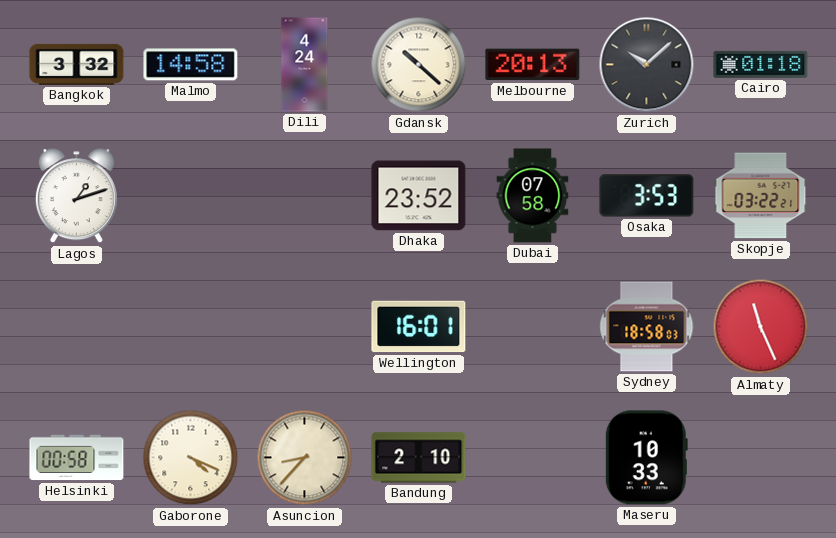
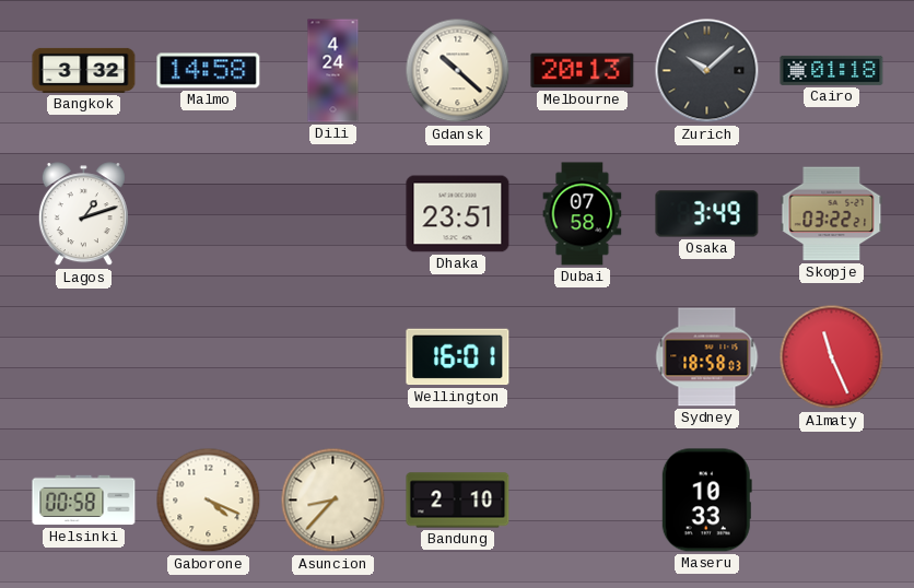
Dhaka: 23:52 -> 23:51 (458, 214)
Osaka: 3:53 -> 3:49 (707, 214)
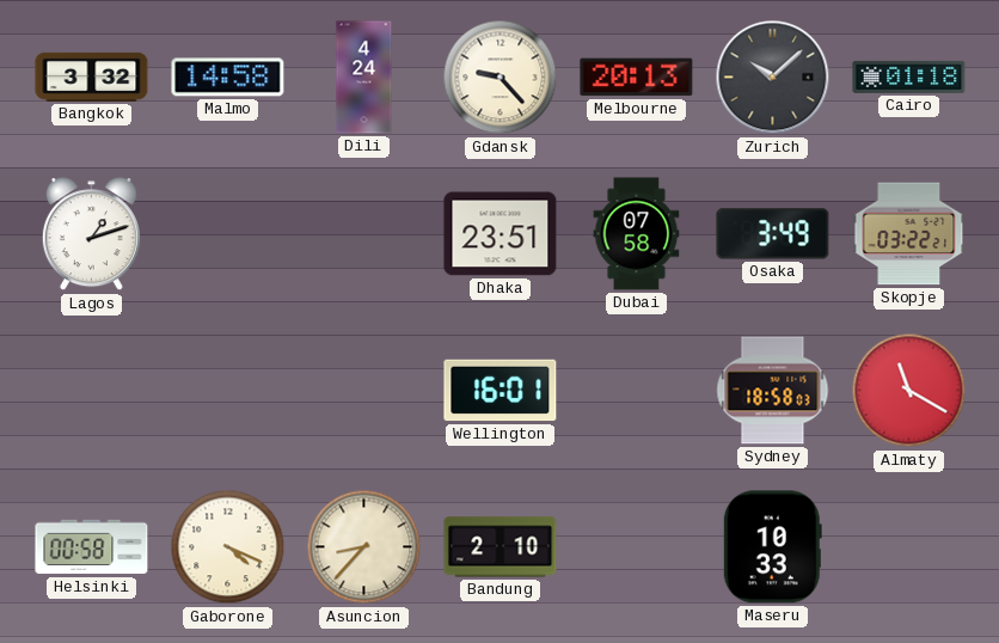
Gdansk: 10:22 -> 9:23 (501, 78)
Almaty: 11:26 -> 11:20 (909, 391)
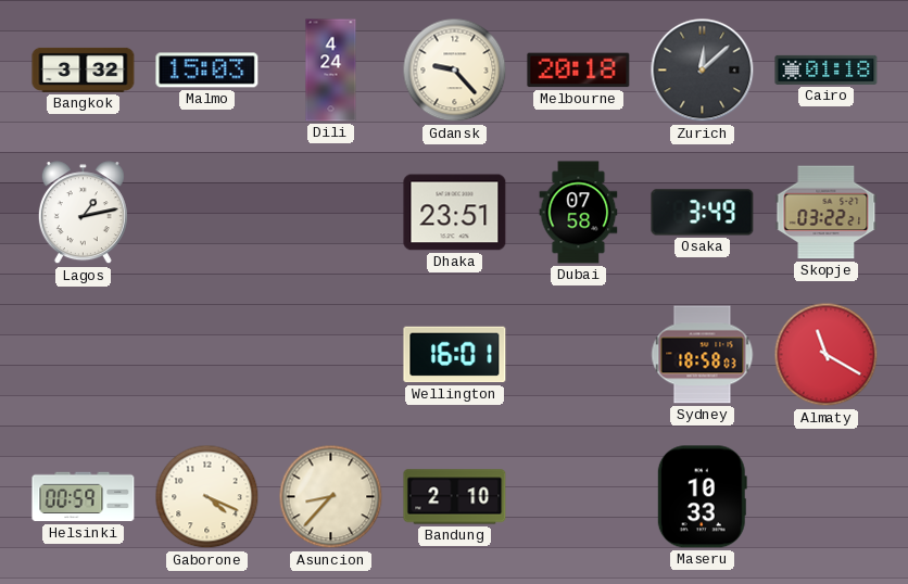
Malmo: 14:58 -> 15:03 (207, 71)
Melbourne: 20:13 -> 20:18 (579, 71)
Zurich: 10:08 -> 12:08 (703, 71)
Lagos: 1:12 -> 1:13 (83, 213)
Helsinki: 00:58 -> 00:59 (84, 497)
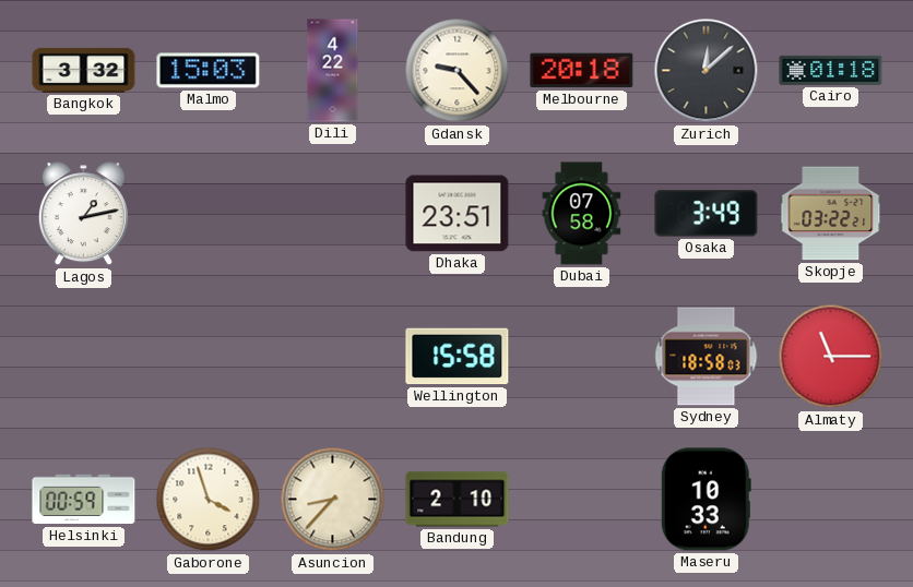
Dili: 4:24 -> 4:22 (333, 71)
Wellington: 16:01 -> 15:58 (458, 357)
Almaty: 11:20 -> 11:15 (831, 357)
Gaborone: 4:19 -> 3:57 (209, 500)
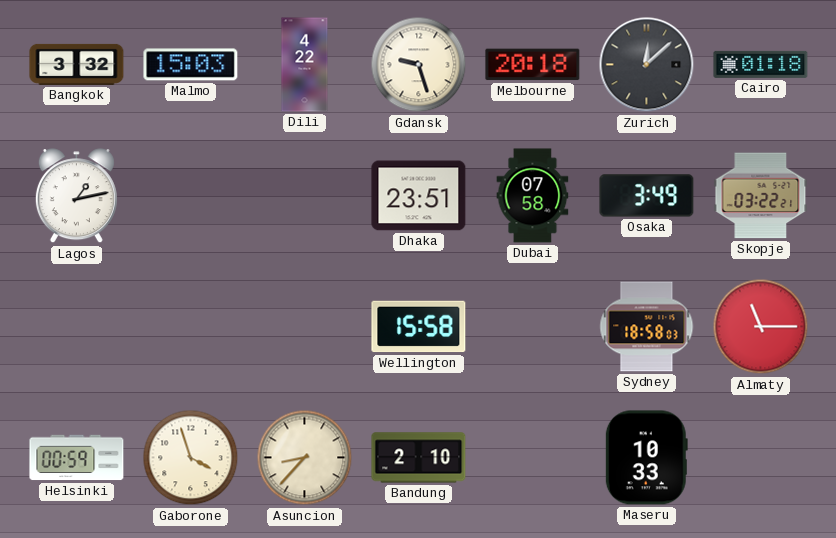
Gdansk: 9:23 -> 9:27 (419, 65)
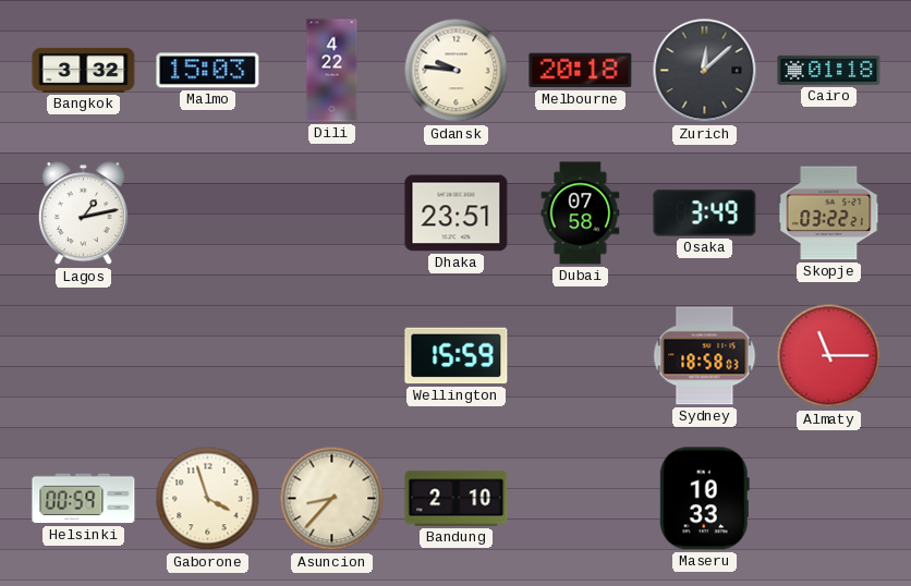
Gdansk: 9:27 -> 9:46 (457, 71)
Wellington: 15:58 -> 15:59 (457, 356)
